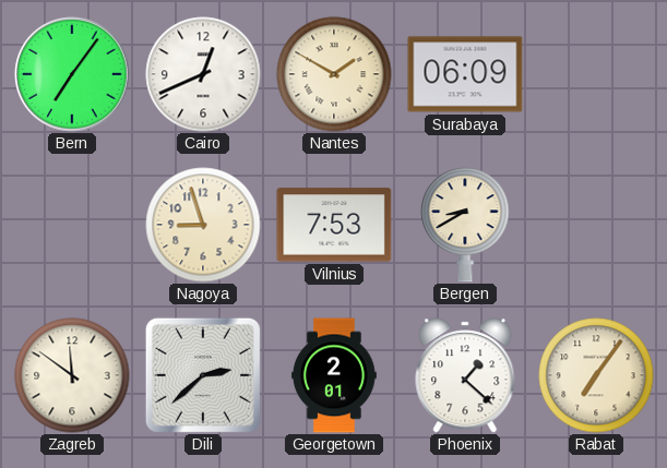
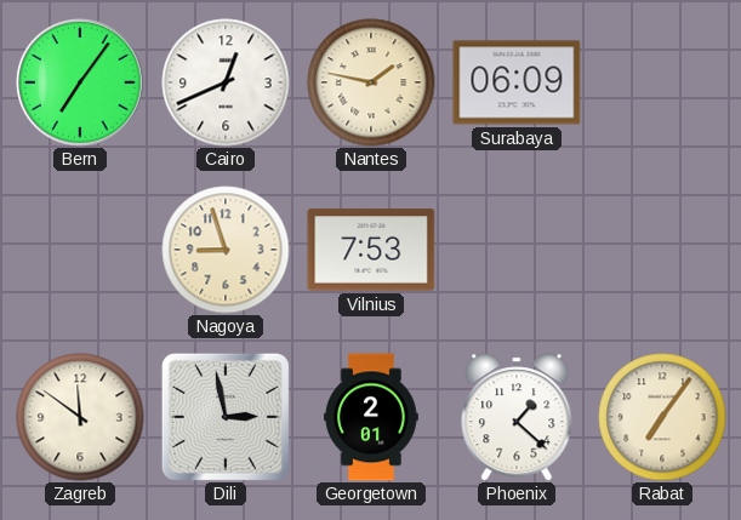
Nantes: 1:50 -> 1:47 (371, 82)
Bergen: 8:40 -> none (465, 226)
Dili: 2:38 -> 2:58 (226, 417)
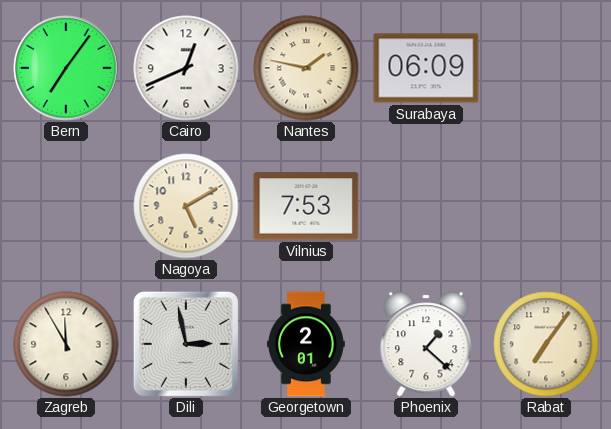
Nagoya: 8:57 -> 5:10 (186, 206)
Zagreb: 11:51 -> 11:55 (66, 344)
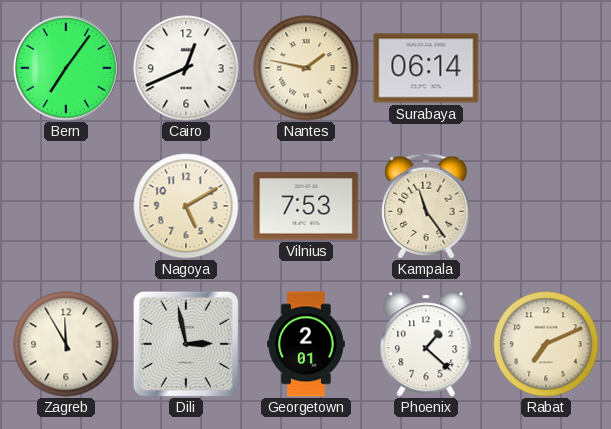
Surabaya: 06:09 -> 06:14 (426, 68)
Kampala: none -> 11:24 (426, 206)
Rabat: 7:06 -> 7:11 (546, 344)
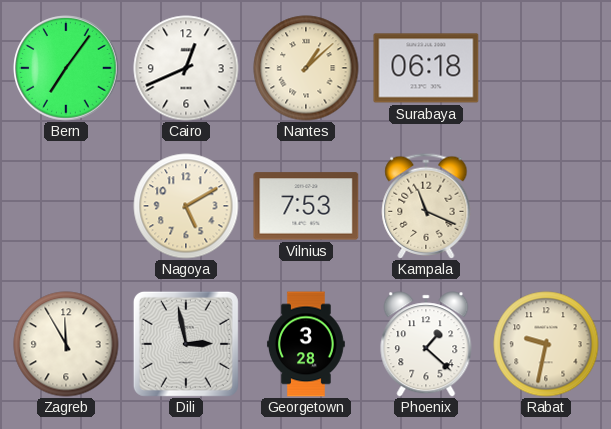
Nantes: 1:47 -> 1:08 (306, 68)
Surabaya: 06:14 -> 06:18 (426, 68)
Kampala: 11:24 -> 11:19 (426, 206)
Georgetown: 2:01 -> 3:28 (306, 344)
Rabat: 7:11 -> 9:32 (546, 344)
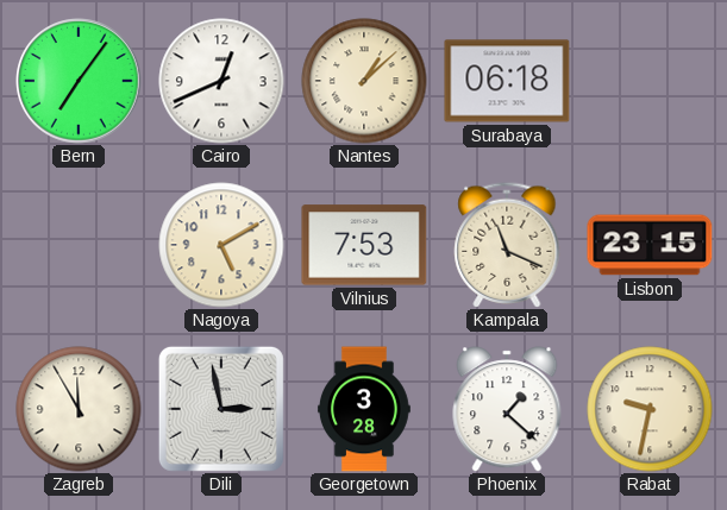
Lisbon: none -> 23:15 (650, 245)
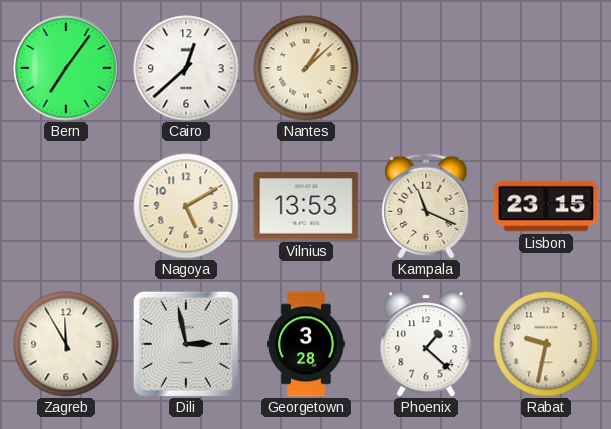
Cairo: 12:41 -> 12:38 (186, 68)
Surabaya: 06:18 -> none (507, 81)
Vilnius: 7:53 -> 13:53 (306, 206)
